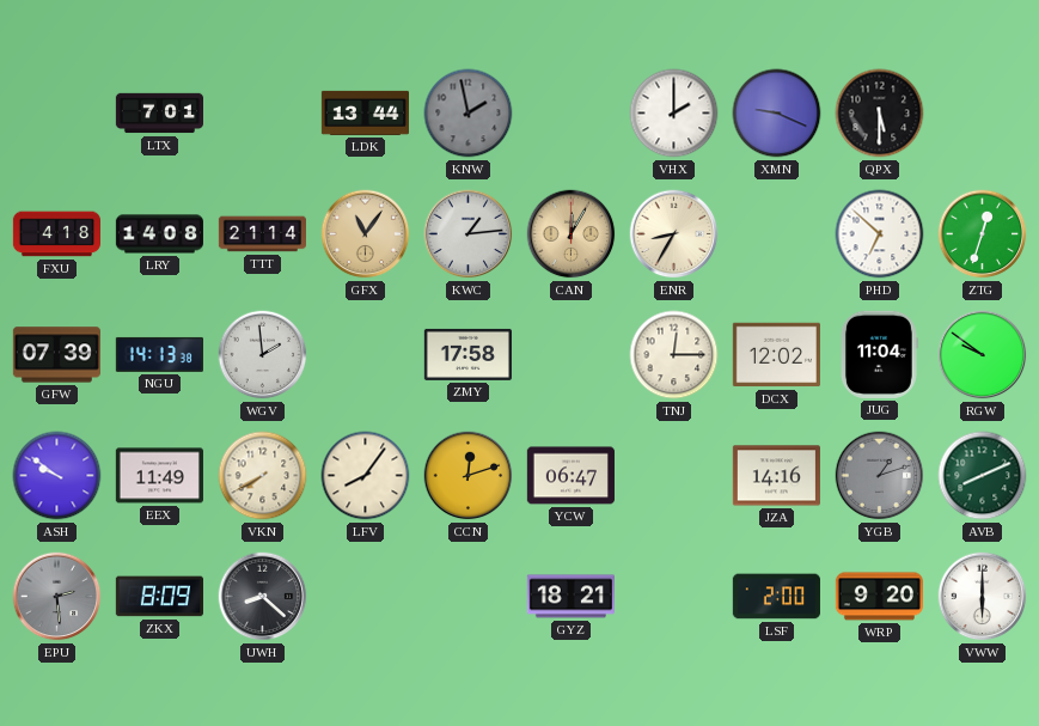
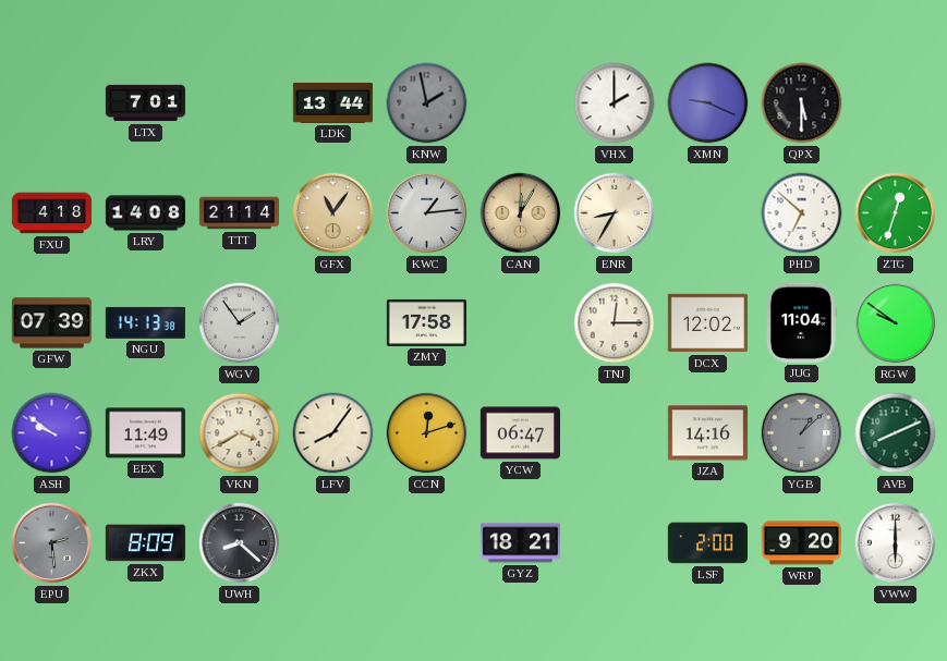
WGV: 1:59 -> 1:54 (240, 323)
VKN: 7:40 -> 3:40 (240, 433)
YGB: 1:12 -> 1:08 (802, 433)
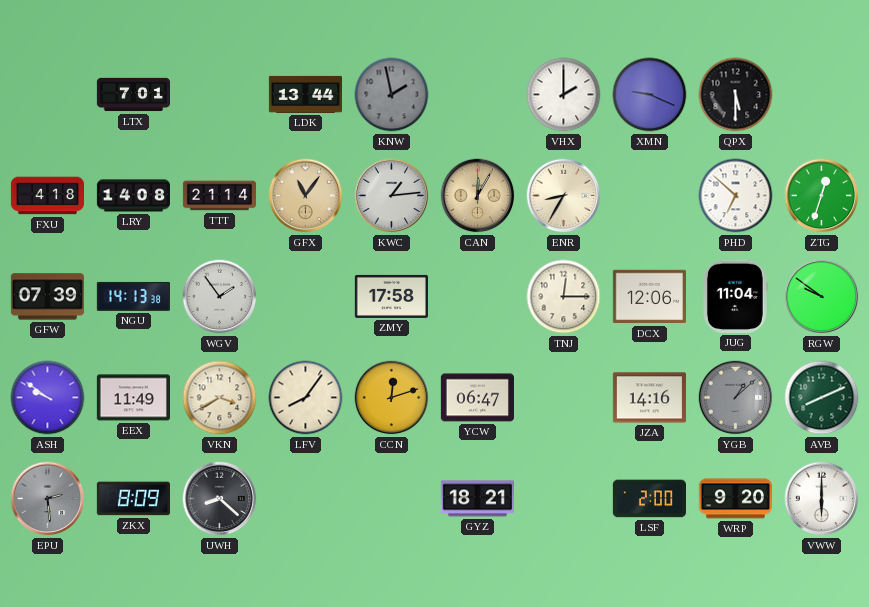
DCX: 12:02 -> 12:06 (649, 297)
